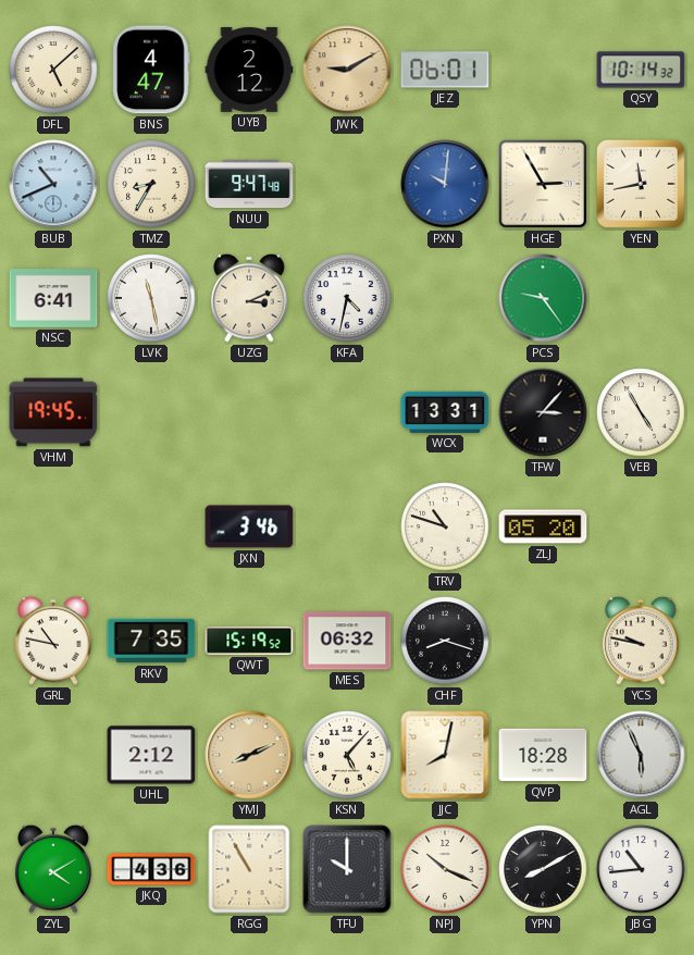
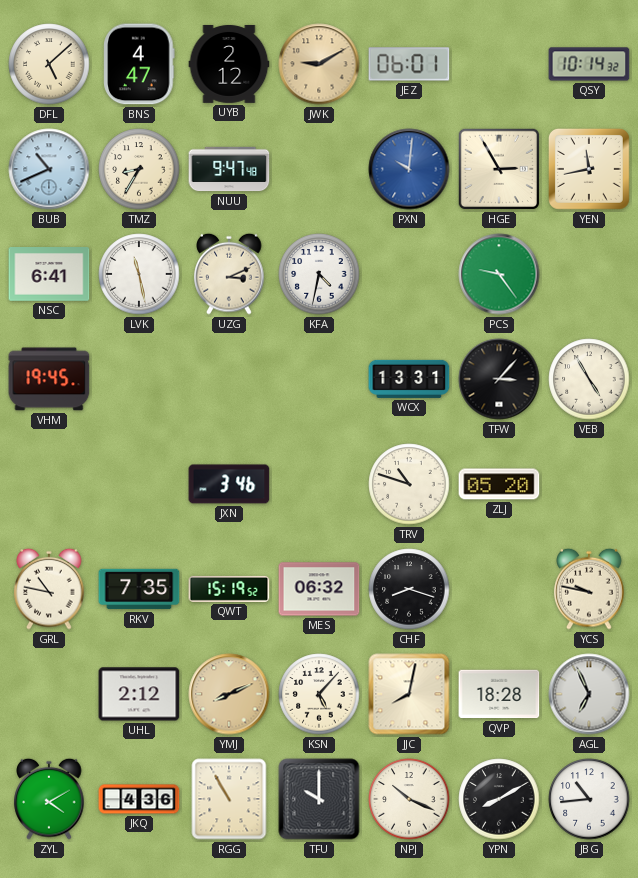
AGL: 5:56 -> 6:56 (589, 694)
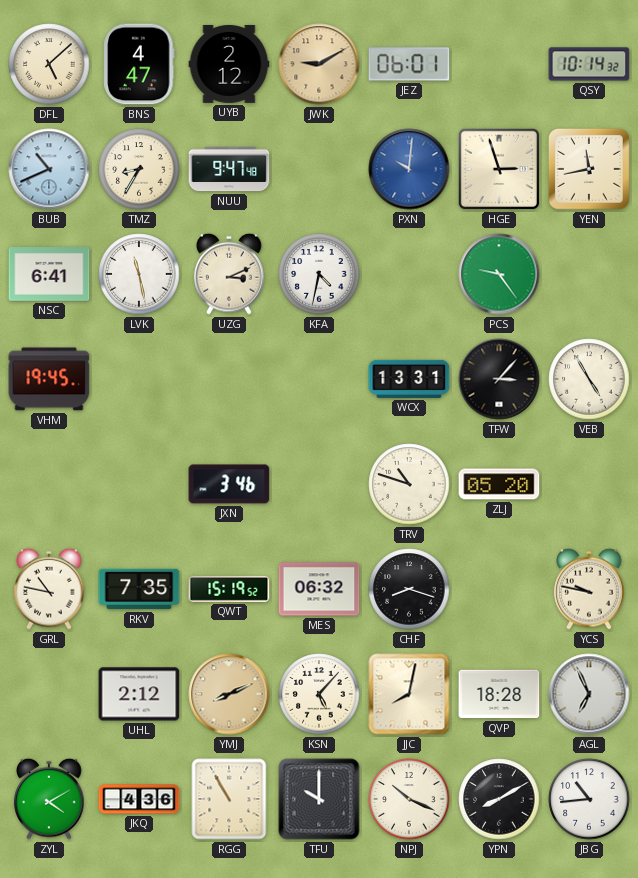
HGE: 2:55 -> 2:57 (499, 169)
